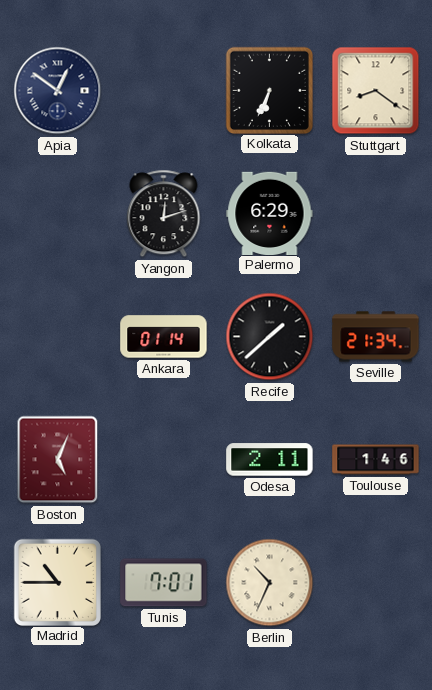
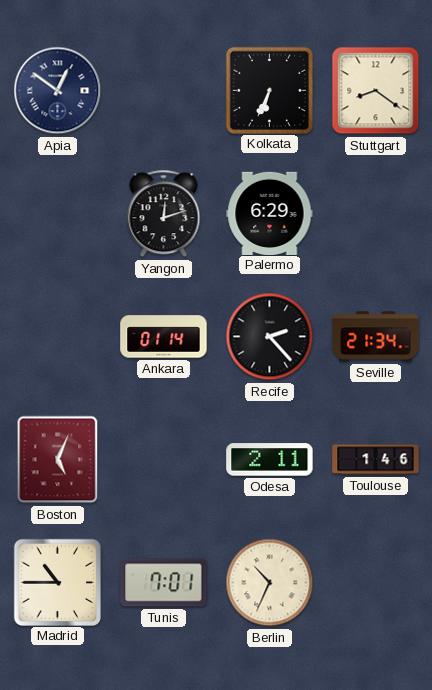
Recife: 1:38 -> 2:23 (270, 337)
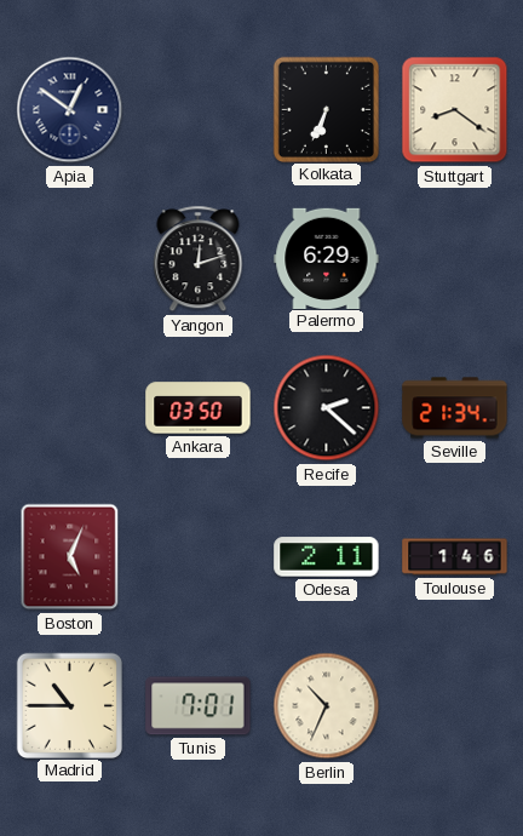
Ankara: 01:14 -> 03:50 (199, 408)
Recife: 2:23 -> 2:22 (327, 408)
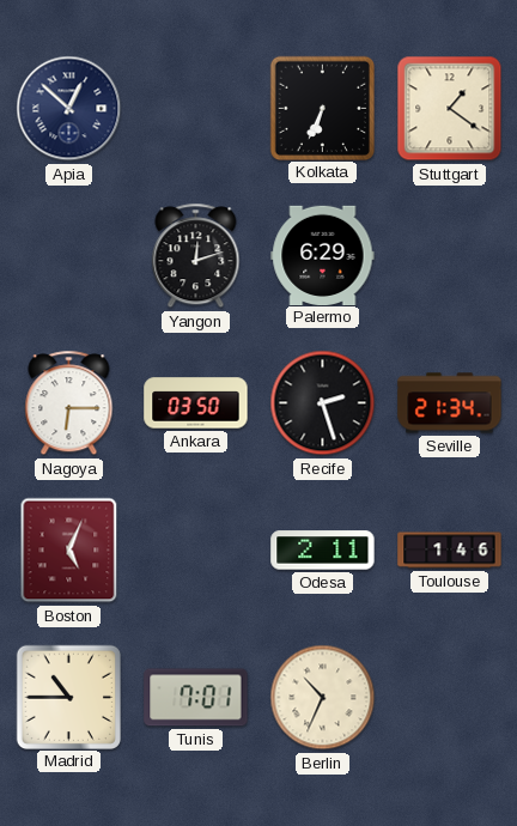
Apia: 12:51 -> 12:52 (69, 109)
Stuttgart: 8:21 -> 1:21 (450, 109)
Nagoya: none -> 6:15 (69, 403)
Recife: 2:22 -> 2:27 (323, 403)
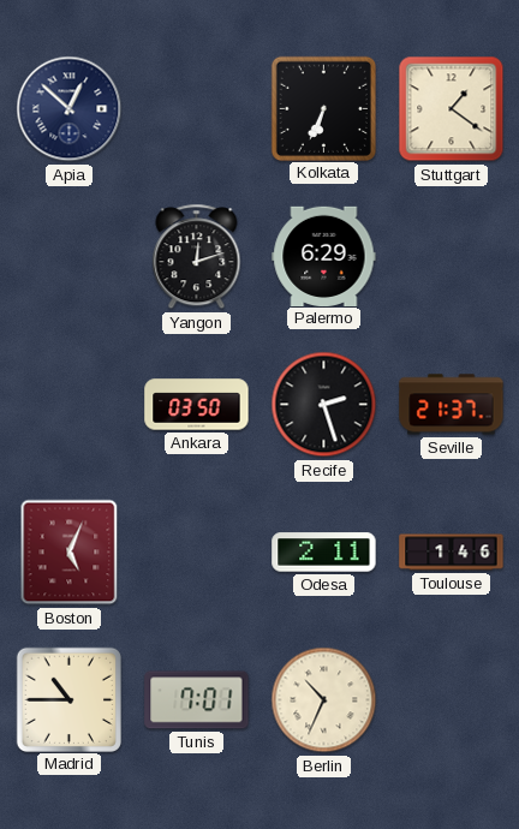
Nagoya: 6:15 -> none (69, 403)
Seville: 21:34 -> 21:37 (452, 405)
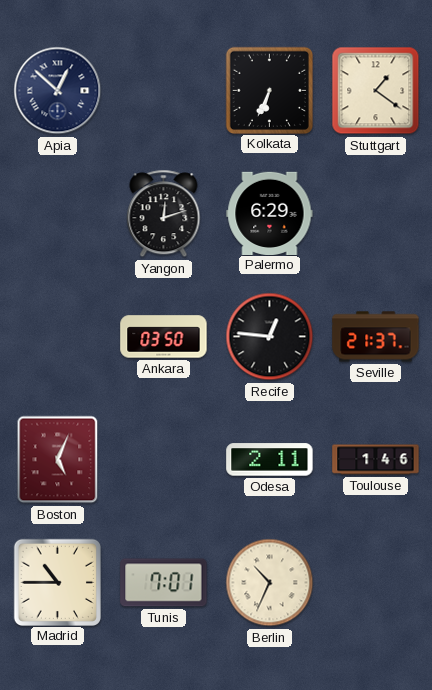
Recife: 2:27 -> 12:46 (270, 337)
